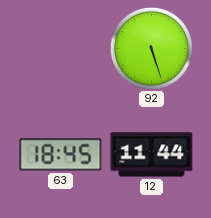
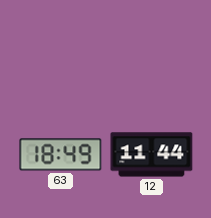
92: 5:27 -> none (151, 48)
63: 18:45 -> 18:49 (61, 155)
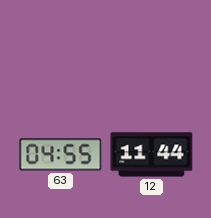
63: 18:49 -> 04:55 (61, 155)
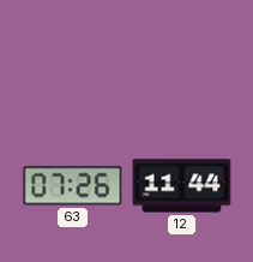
63: 04:55 -> 07:26 (73, 186)
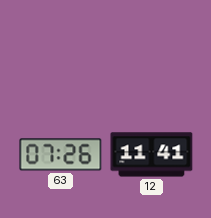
12: 11:44 -> 11:41 (152, 155)
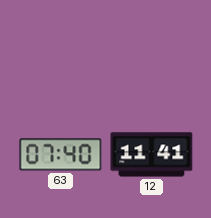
63: 07:26 -> 07:40 (61, 155)
